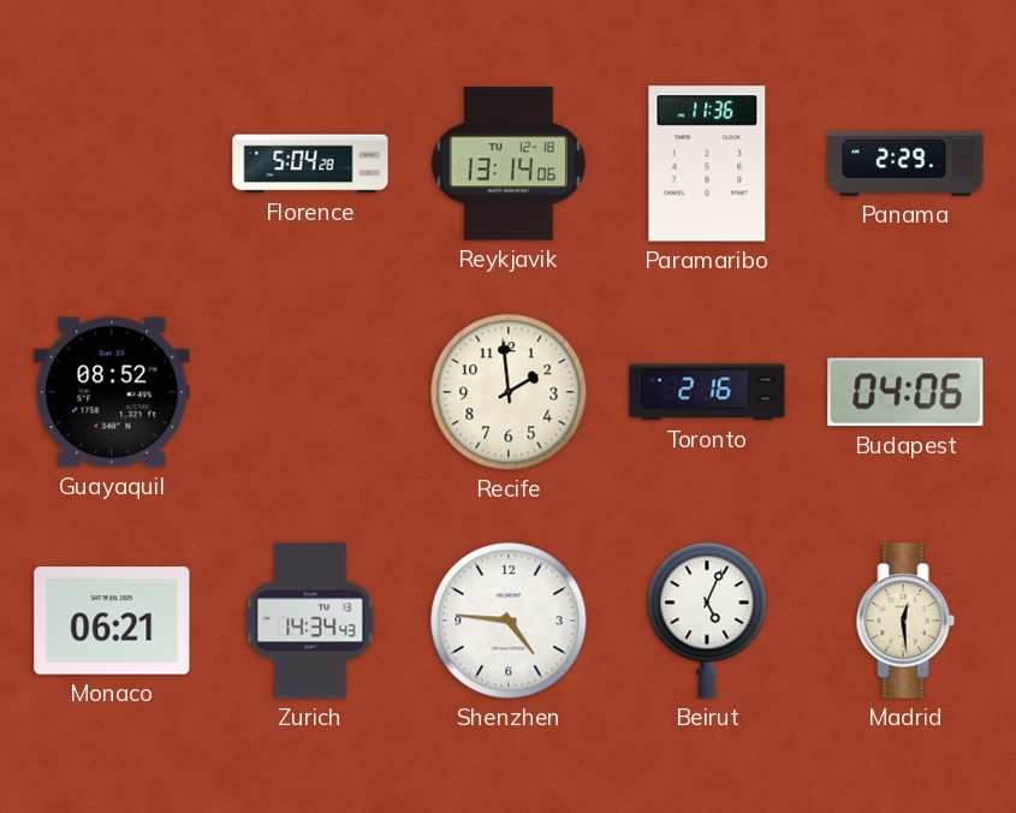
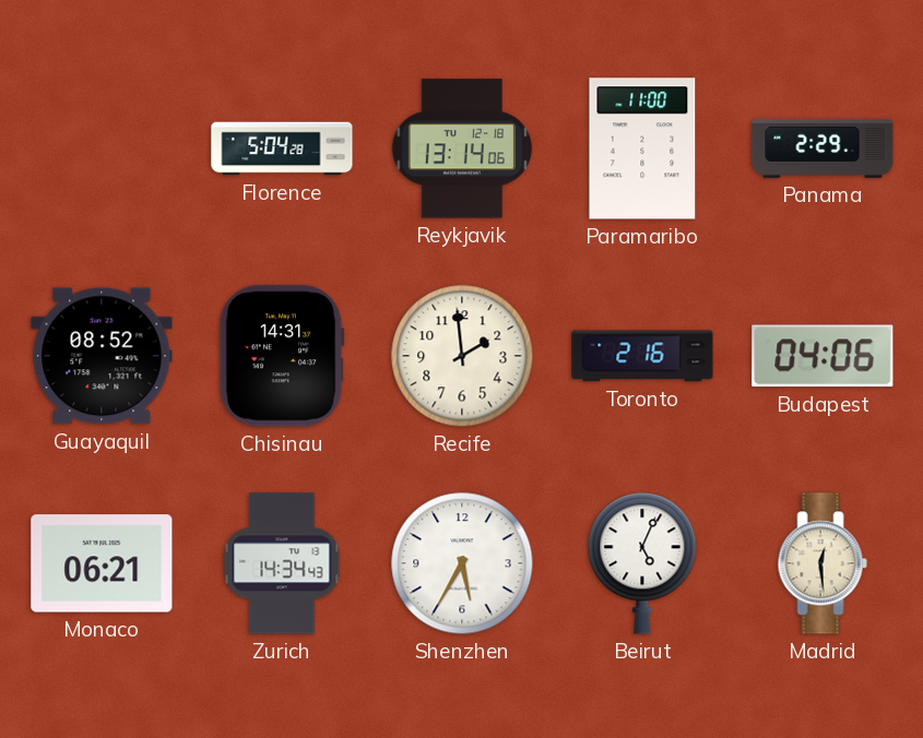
Paramaribo: 11:36 -> 11:00 (642, 148)
Chisinau: none -> 14:31 (282, 356)
Shenzhen: 4:46 -> 5:35 (462, 563)
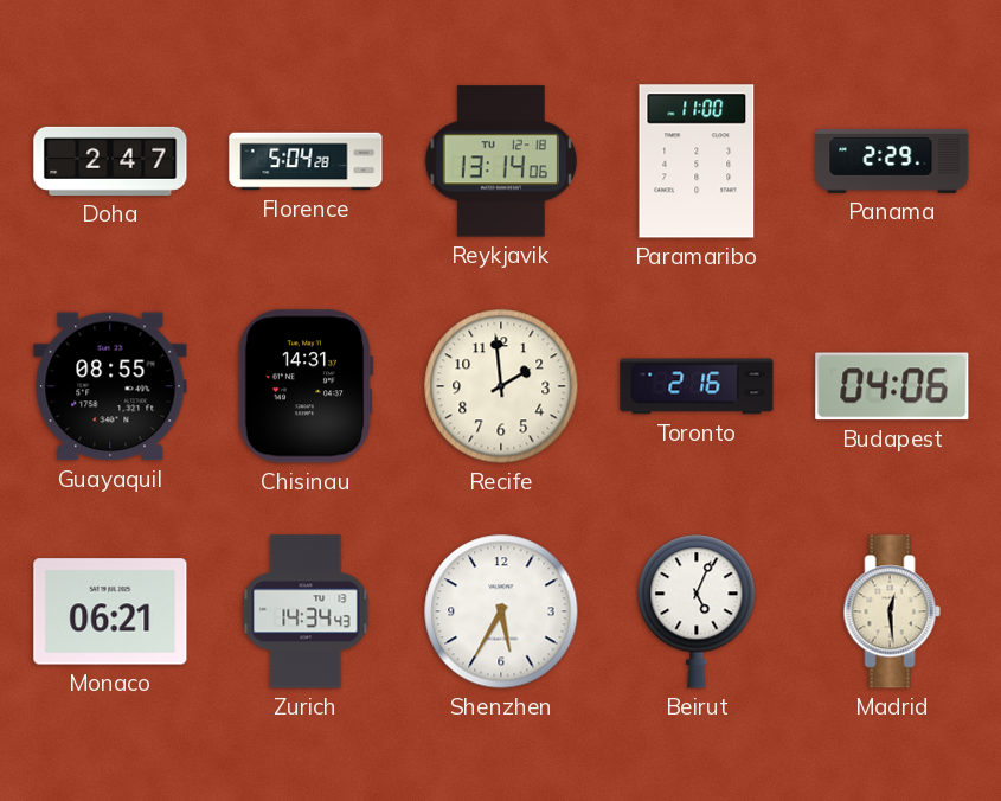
Doha: none -> 2:47 (110, 161)
Guayaquil: 08:52 -> 08:55 (110, 386)
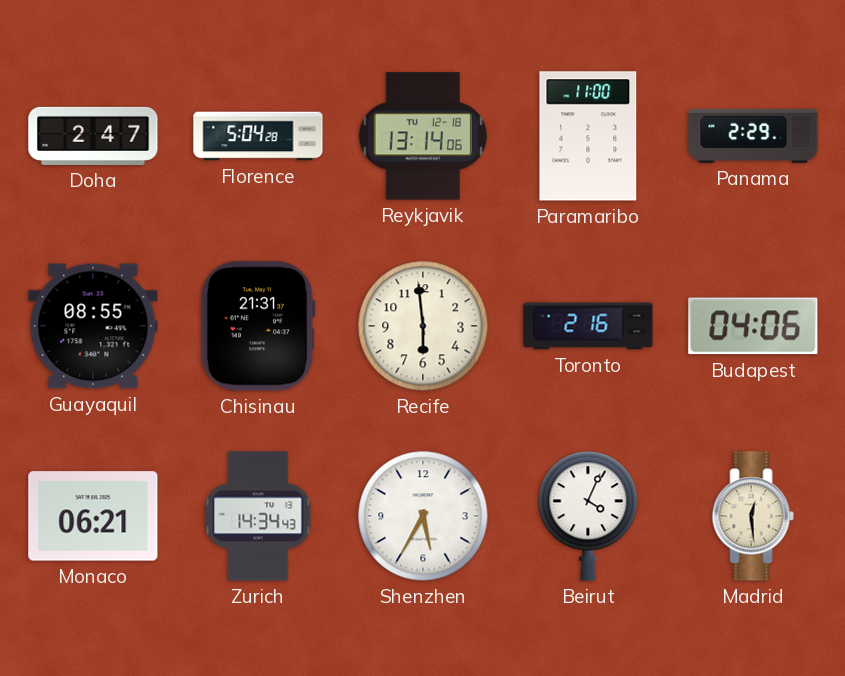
Chisinau: 14:31 -> 21:31 (258, 326)
Recife: 1:59 -> 5:59 (423, 326)
Beirut: 5:04 -> 4:04 (588, 516)
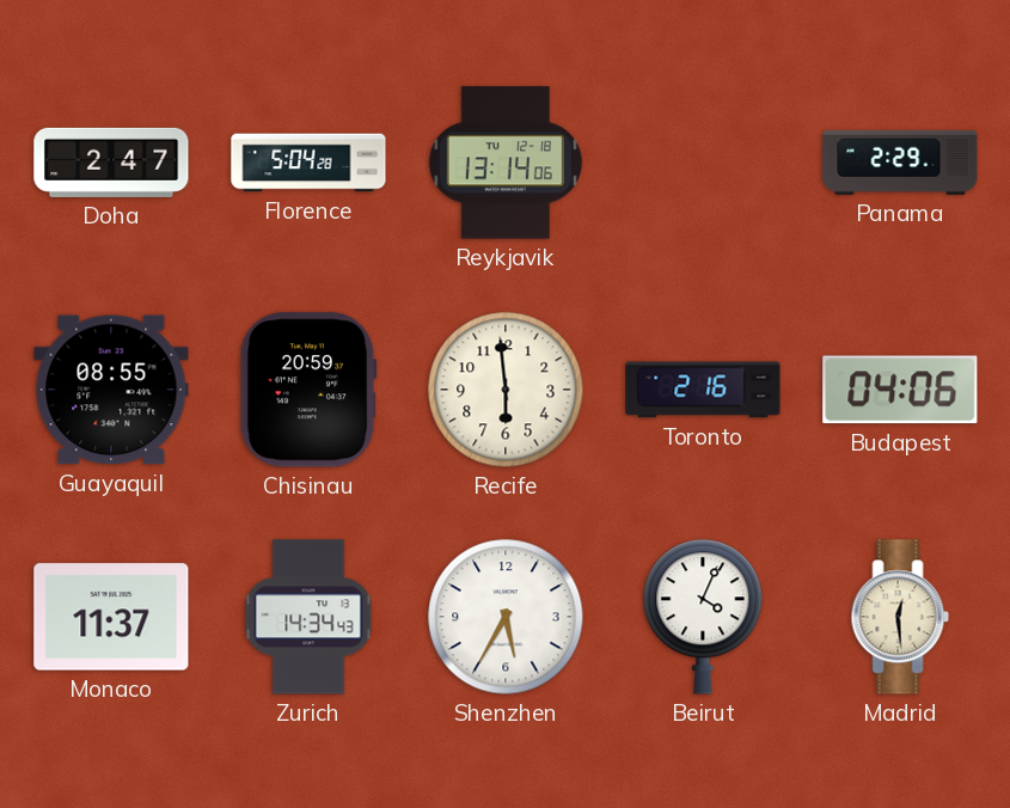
Paramaribo: 11:00 -> none (588, 136)
Chisinau: 21:31 -> 20:59 (308, 390)
Monaco: 06:21 -> 11:37 (111, 617)
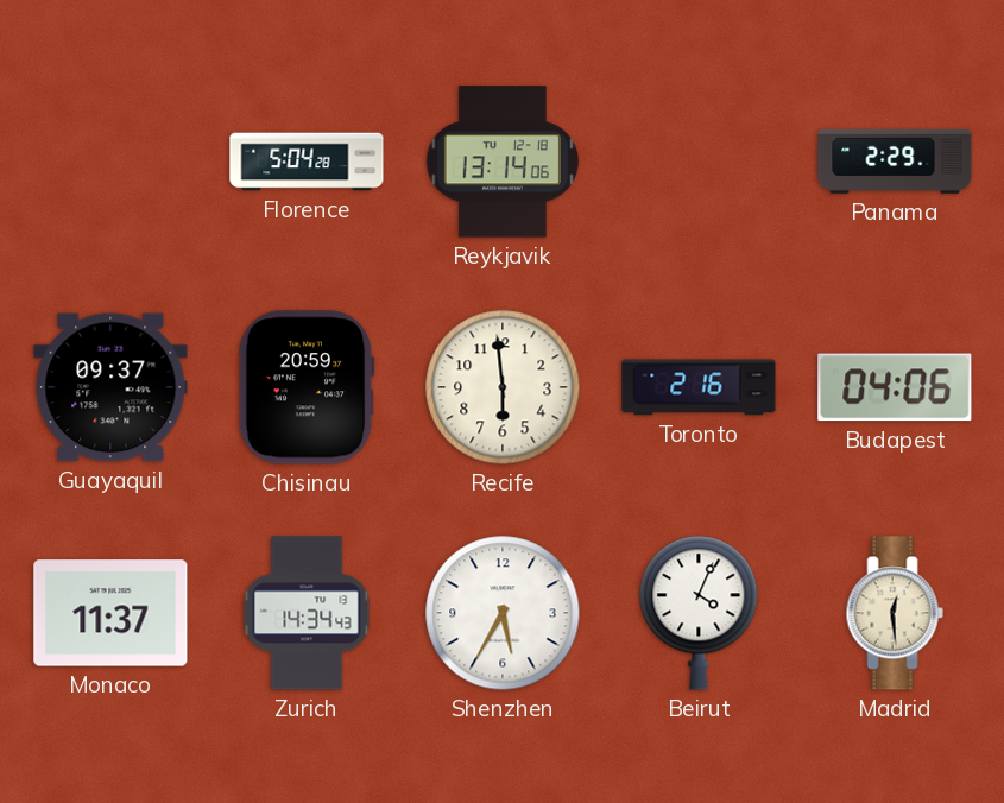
Doha: 2:47 -> none (111, 163)
Guayaquil: 08:55 -> 09:37 (110, 387)
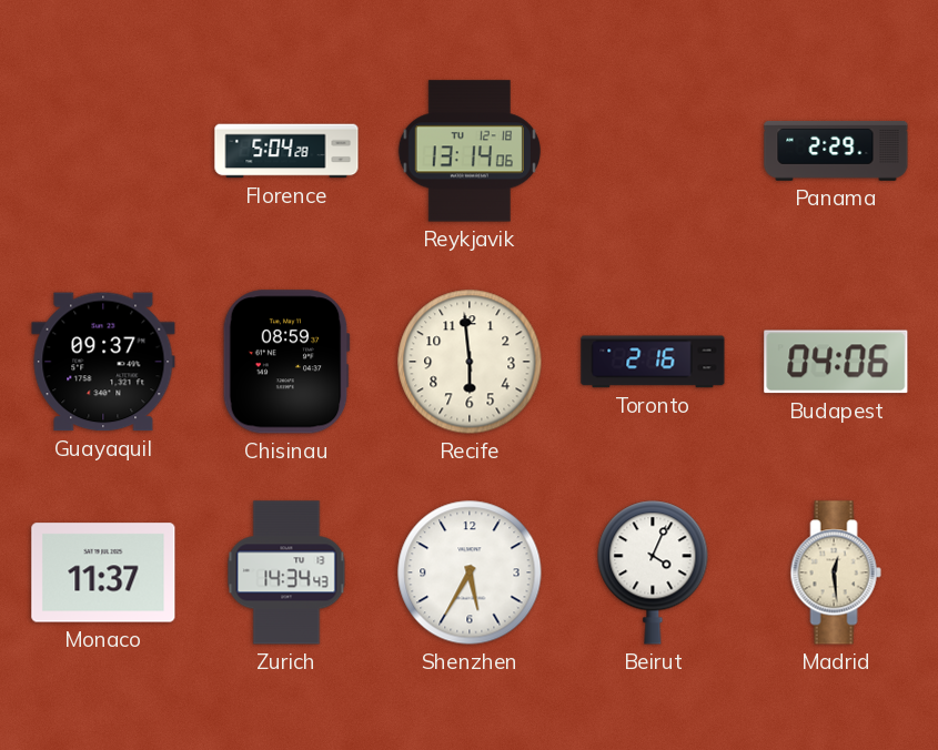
Chisinau: 20:59 -> 08:59 (286, 362)
